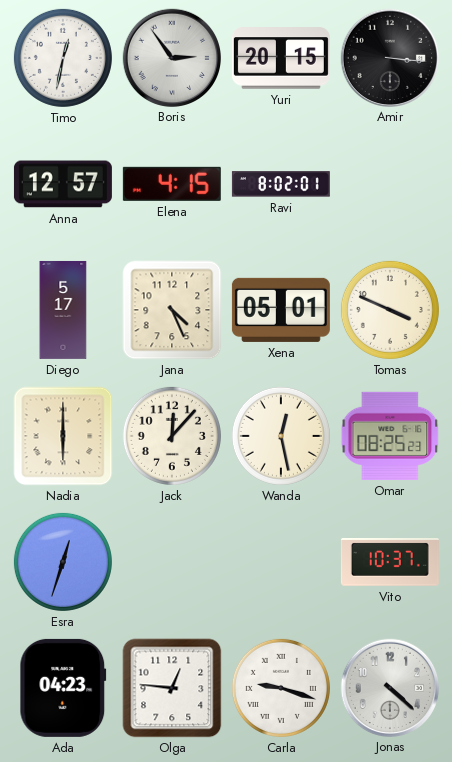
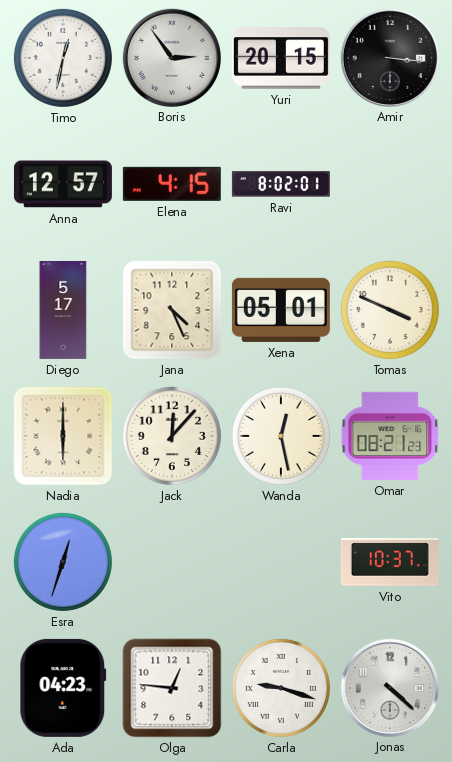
Omar: 08:25 -> 08:21 (390, 436)
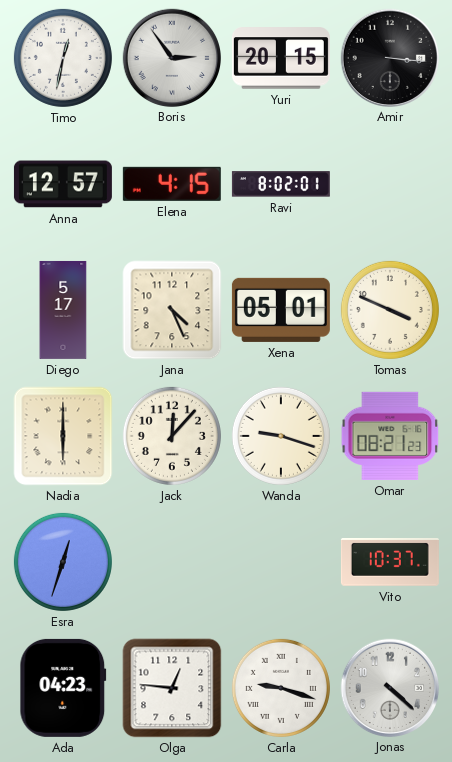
Wanda: 12:28 -> 9:18 (281, 436)
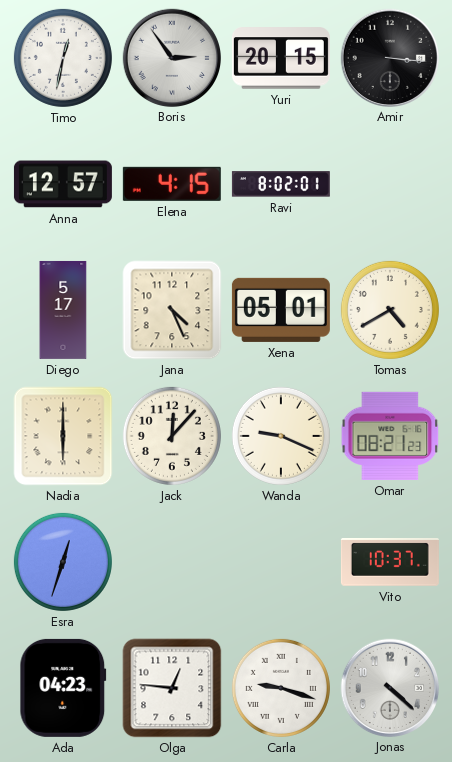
Tomas: 3:49 -> 4:40 (390, 310)
Wanda: 9:18 -> 9:19 (281, 436)
